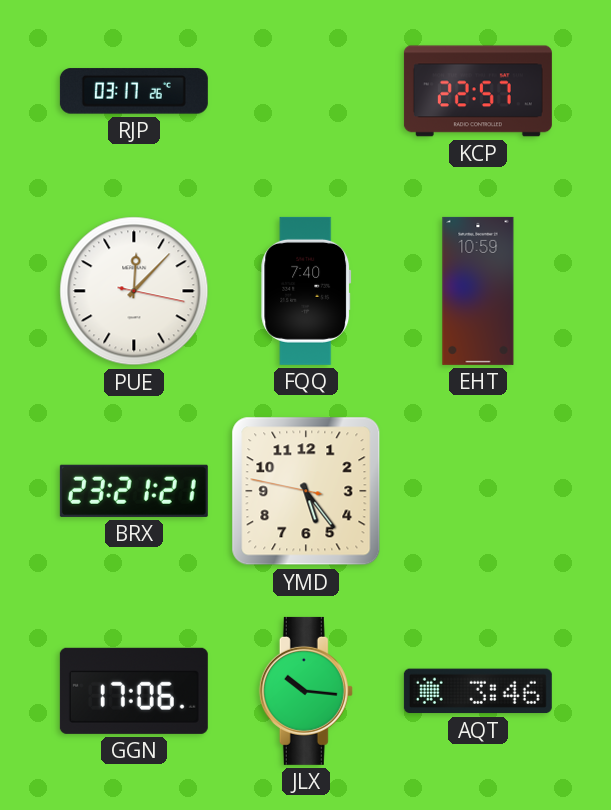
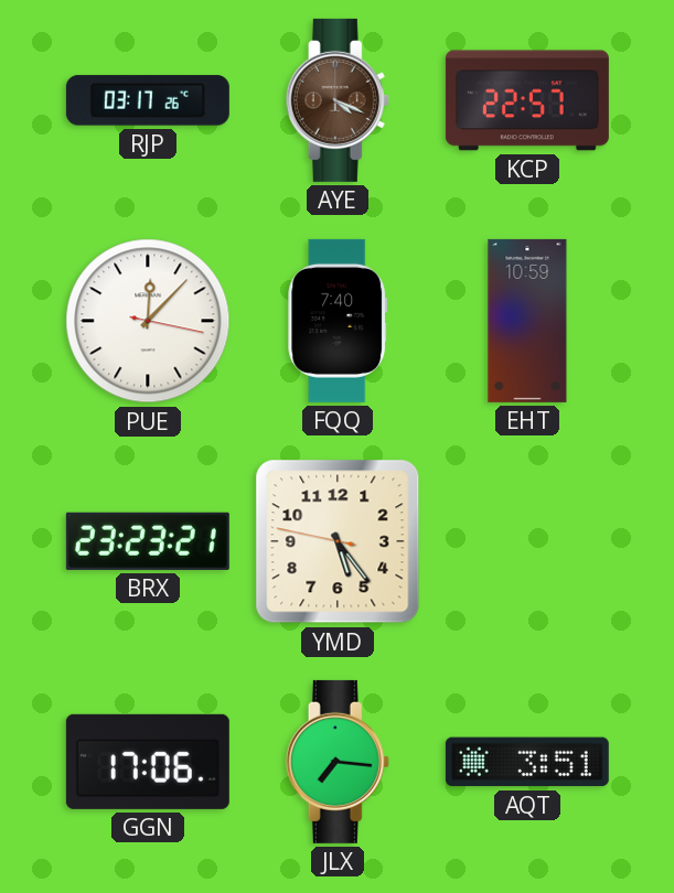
AYE: none -> 4:19 (338, 100)
BRX: 23:21 -> 23:23 (148, 541)
JLX: 10:16 -> 7:16 (338, 762)
AQT: 3:46 -> 3:51 (527, 762)
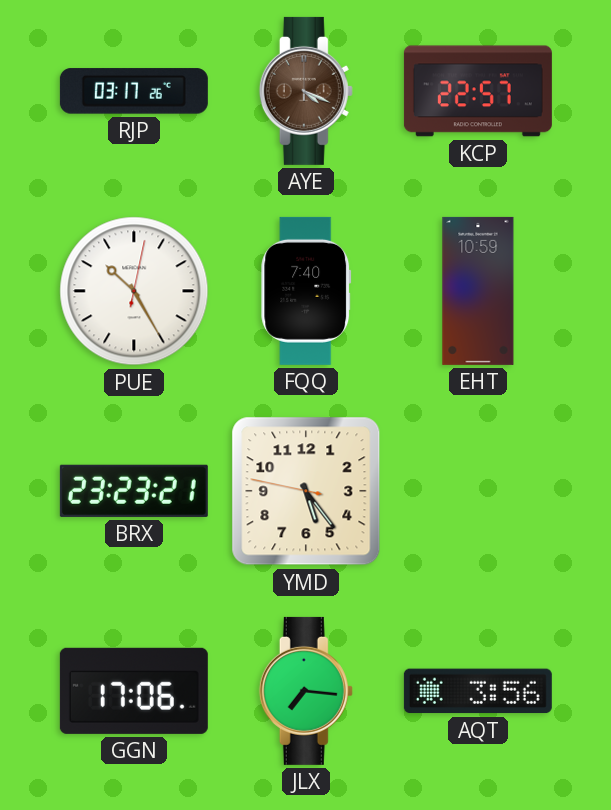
PUE: 12:07 -> 10:25 (134, 291)
AQT: 3:51 -> 3:56 (478, 691)
